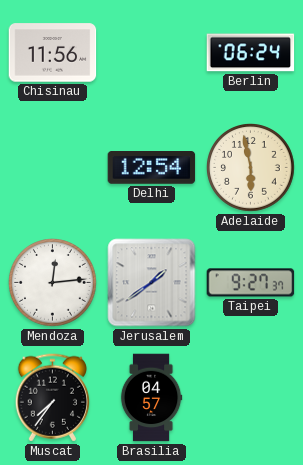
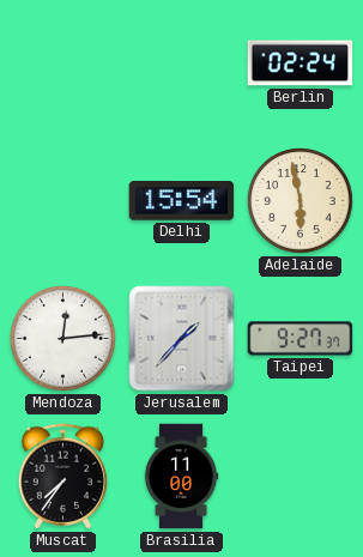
Chisinau: 11:56 -> none (53, 53)
Berlin: 06:24 -> 02:24 (301, 63)
Delhi: 12:54 -> 15:54 (182, 201)
Jerusalem: 1:39 -> 1:37 (182, 339)
Brasilia: 04:57 -> 11:00 (181, 477)
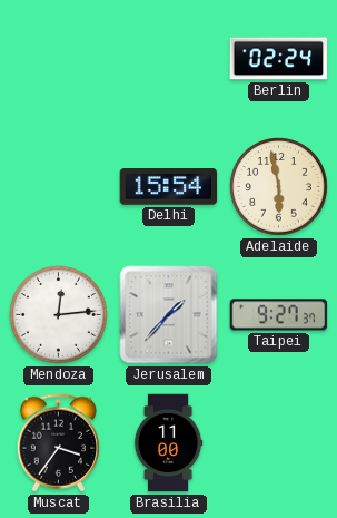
Muscat: 7:36 -> 3:36 (58, 443)
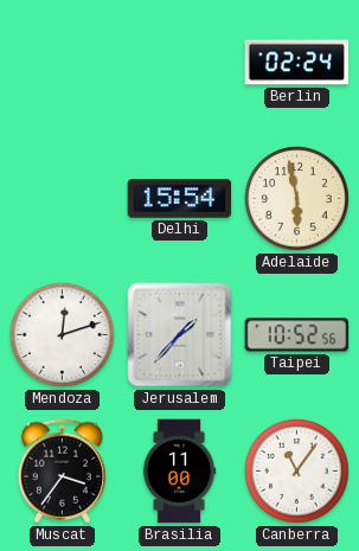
Mendoza: 12:14 -> 12:12 (63, 335)
Taipei: 9:27 -> 10:52 (297, 335)
Canberra: none -> 11:06 (297, 472)
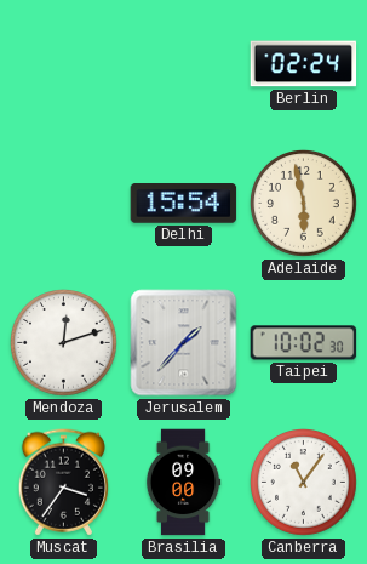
Taipei: 10:52 -> 10:02 (304, 343)
Brasilia: 11:00 -> 09:00 (183, 483)
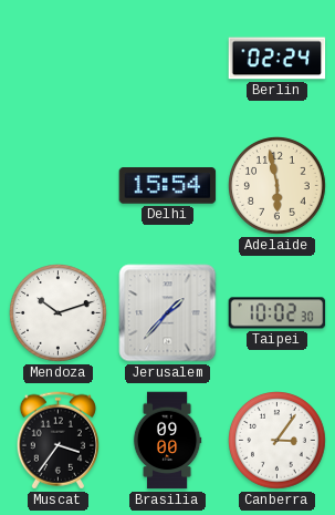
Mendoza: 12:12 -> 10:12 (59, 313)
Canberra: 11:06 -> 3:06 (278, 441)
